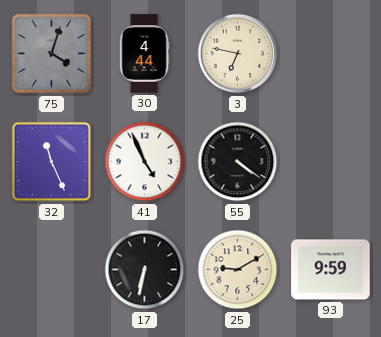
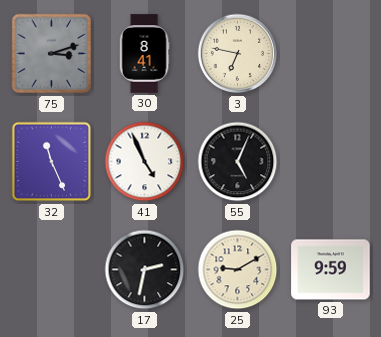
75: 4:03 -> 3:12 (52, 54)
30: 4:44 -> 8:41 (144, 54)
55: 4:21 -> 5:04 (238, 162)
17: 6:32 -> 2:32 (145, 270)
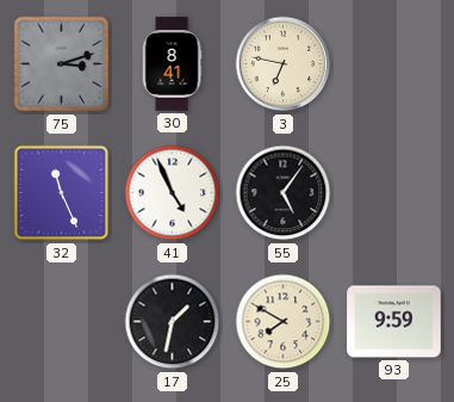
55: 5:04 -> 5:06 (284, 193)
17: 2:32 -> 1:32 (173, 322)
25: 9:10 -> 7:50 (284, 322)
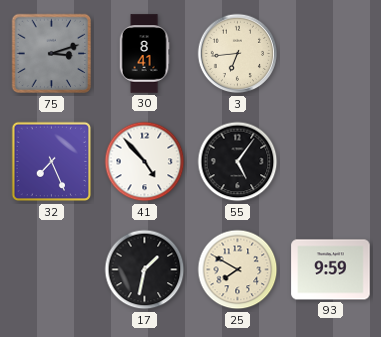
3: 6:47 -> 6:44 (238, 54)
32: 11:26 -> 7:26 (52, 162)
41: 4:56 -> 4:53 (145, 162)
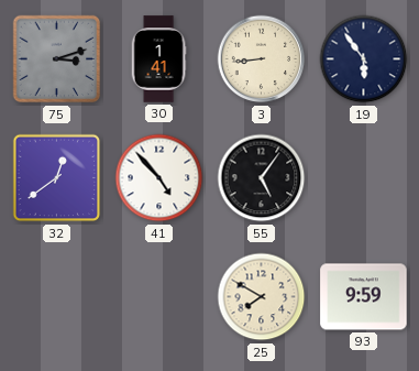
30: 8:41 -> 1:41 (158, 59)
3: 6:44 -> 8:44 (262, 59)
19: none -> 5:54 (364, 59)
32: 7:26 -> 12:39 (57, 178)
17: 1:32 -> none (145, 270)
